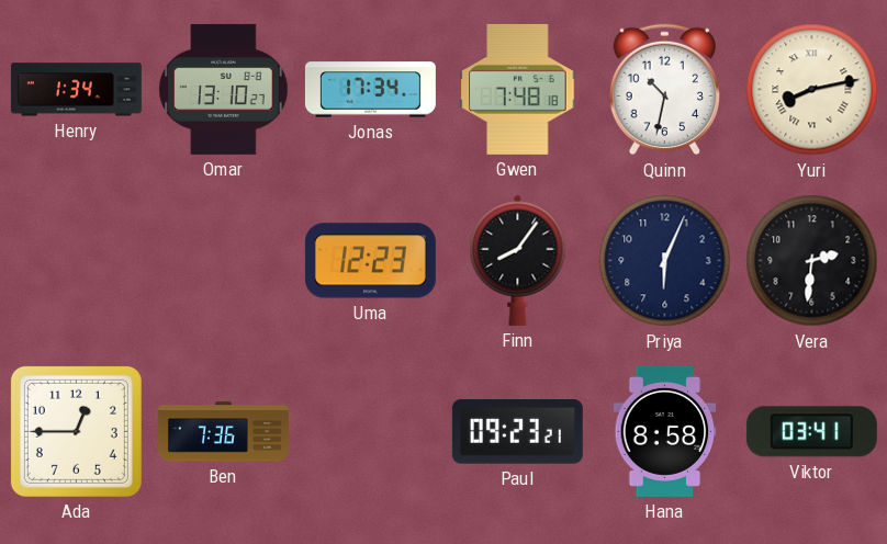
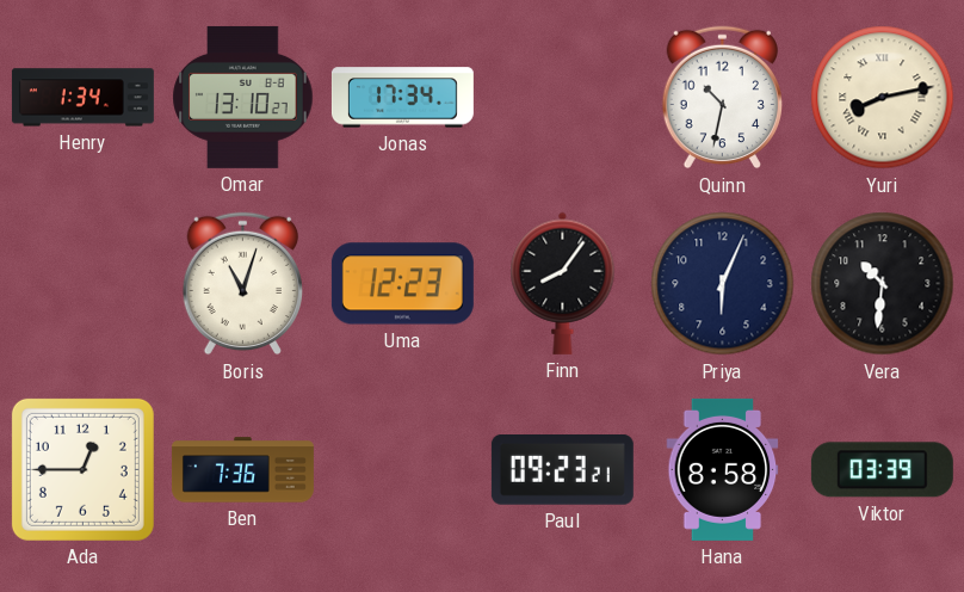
Gwen: 7:48 -> none (518, 89)
Boris: none -> 11:03 (242, 284)
Vera: 2:31 -> 10:31 (883, 284)
Viktor: 03:41 -> 03:39 (882, 470)
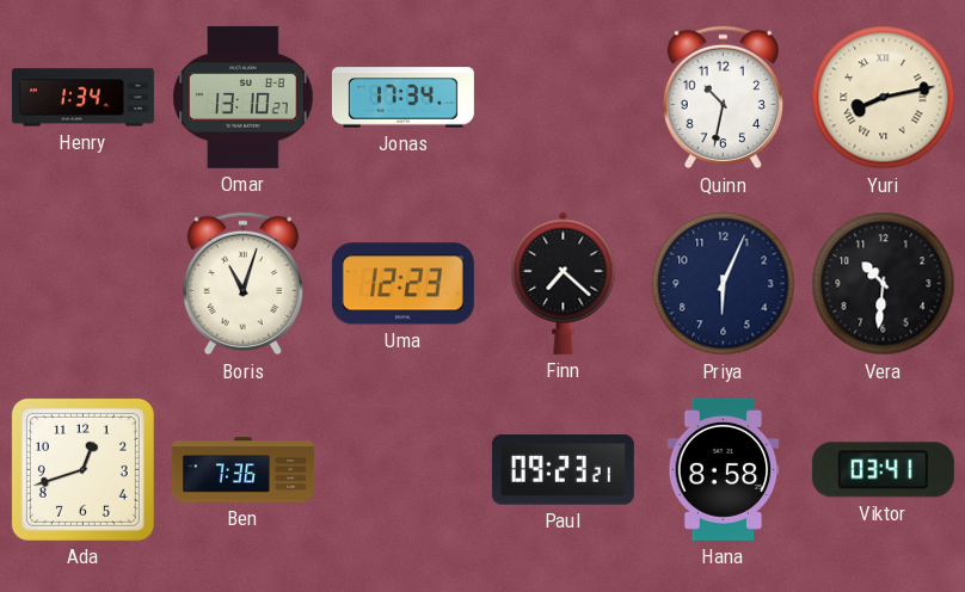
Finn: 8:06 -> 7:22 (564, 283)
Ada: 12:45 -> 12:42 (82, 469)
Viktor: 03:39 -> 03:41 (883, 470)
